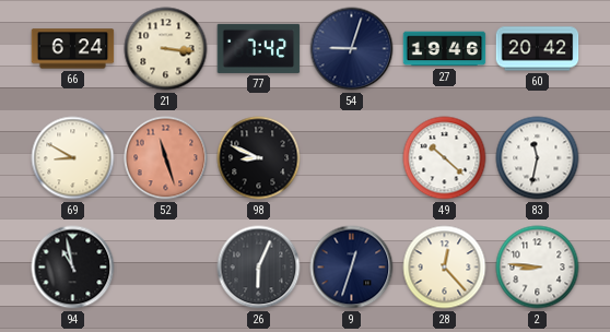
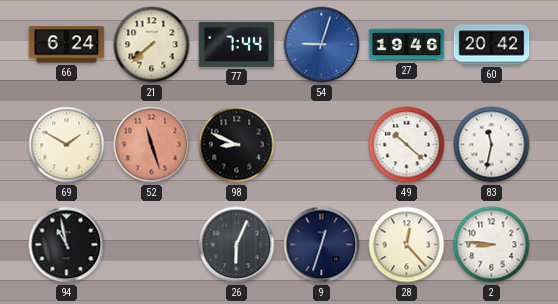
21: 3:16 -> 7:38 (152, 45)
77: 7:42 -> 7:44 (237, 44)
54 dial: navy -> blue (322, 45)
69: 8:50 -> 1:50 (67, 145)
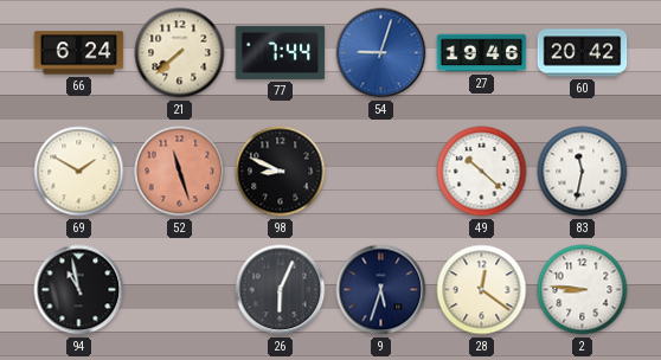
9: 12:33 -> 5:33 (381, 290)
28: 12:23 -> 12:21 (482, 290)
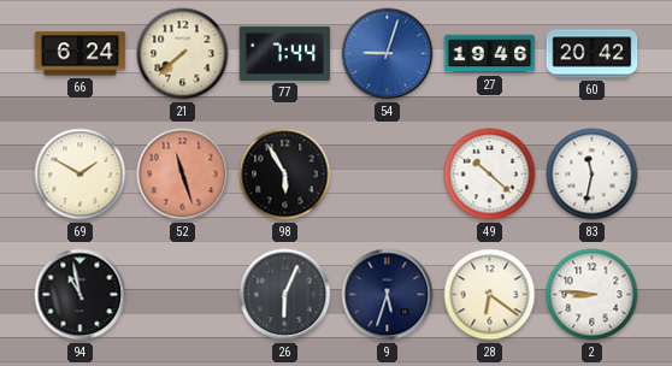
98: 8:49 -> 5:55 (285, 175)
28: 12:21 -> 6:21 (490, 295)
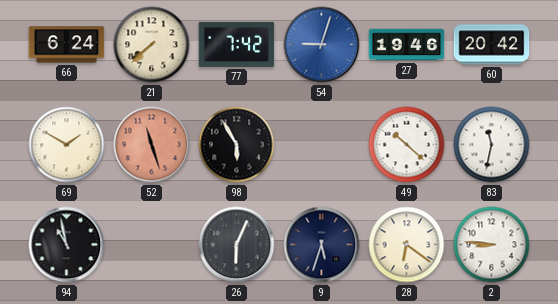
77: 7:44 -> 7:42 (237, 44)
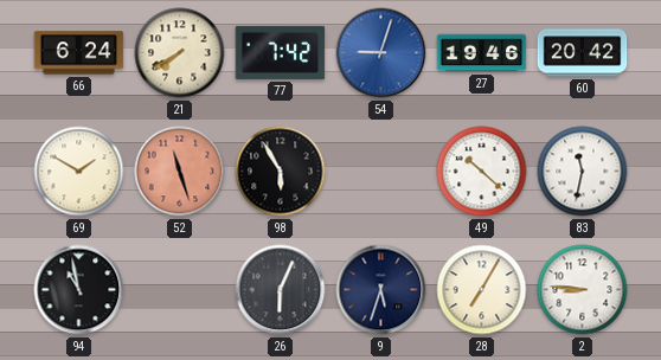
21: 7:38 -> 7:40 (180, 53)
28: 6:21 -> 7:05 (482, 290)
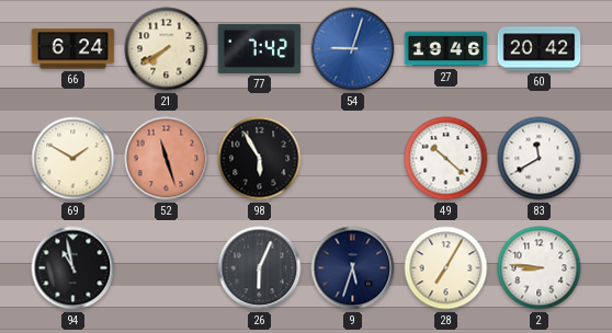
83: 11:32 -> 11:40 (540, 159)
